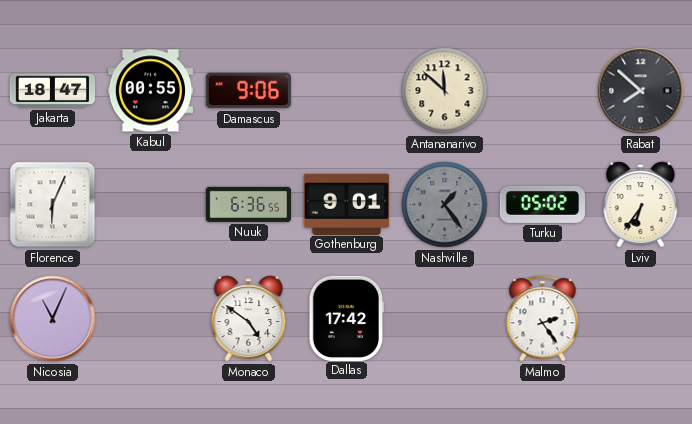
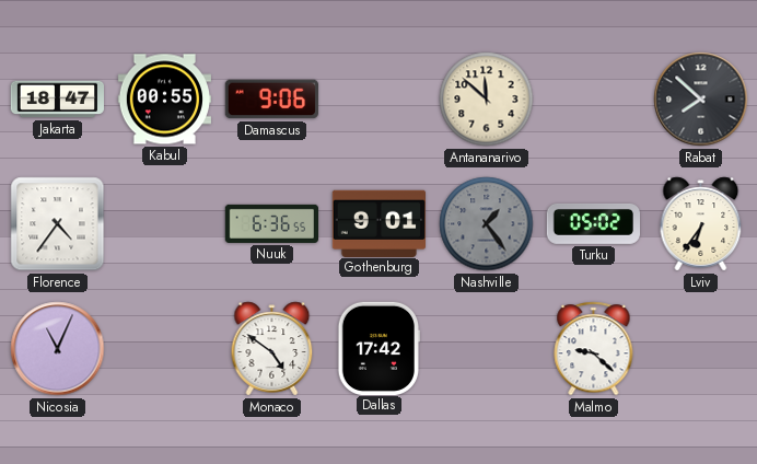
Florence: 6:04 -> 4:36 (58, 224)
Malmo: 2:24 -> 9:22 (594, 349)
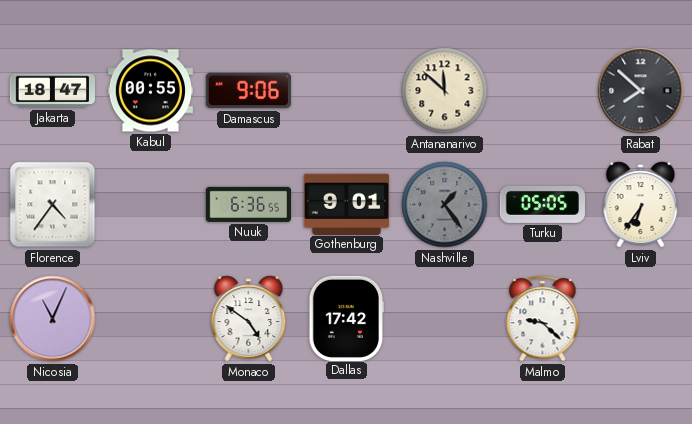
Turku: 05:02 -> 05:05 (542, 204)
